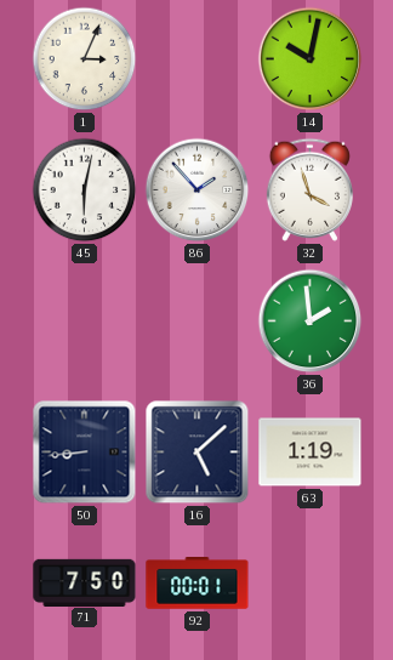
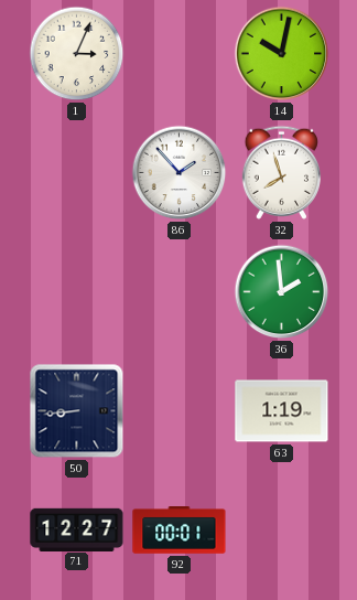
45: 6:02 -> none (85, 190)
32: 3:57 -> 7:57 (281, 172)
16: 5:08 -> none (198, 453)
71: 7:50 -> 12:27 (77, 529)
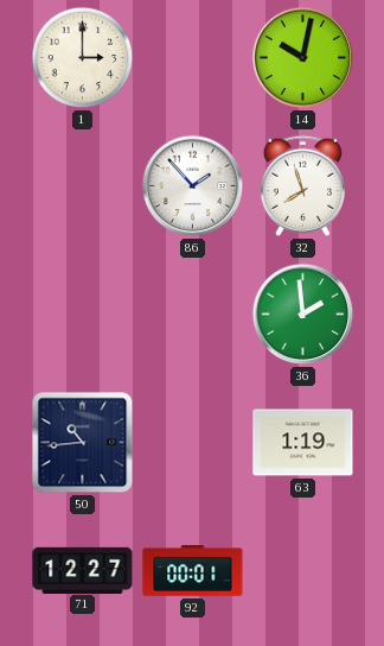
1: 3:04 -> 3:00 (83, 58)
50: 8:44 -> 10:44 (83, 443)
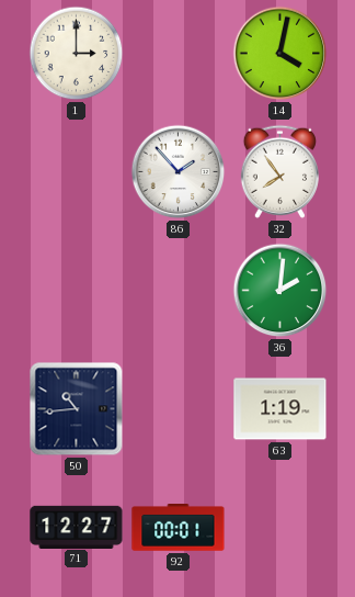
14: 10:02 -> 4:02 (280, 54)
32: 7:57 -> 7:54 (279, 171)
36: 1:59 -> 2:01 (280, 291)
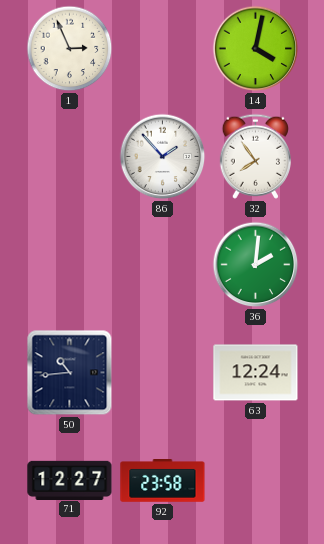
1: 3:00 -> 2:56 (70, 49)
63: 1:19 -> 12:24 (256, 373)
92: 00:01 -> 23:58 (163, 481)
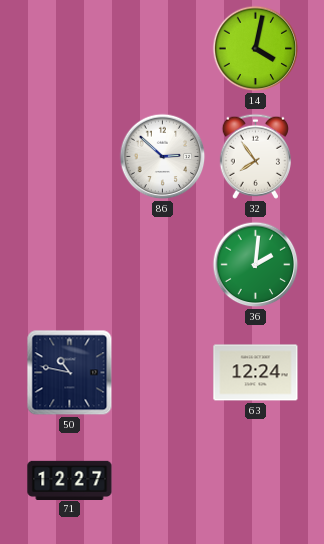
1: 2:56 -> none (70, 49)
86: 1:53 -> 2:52 (163, 157)
50: 10:44 -> 10:47 (70, 373)
92: 23:58 -> none (163, 481)
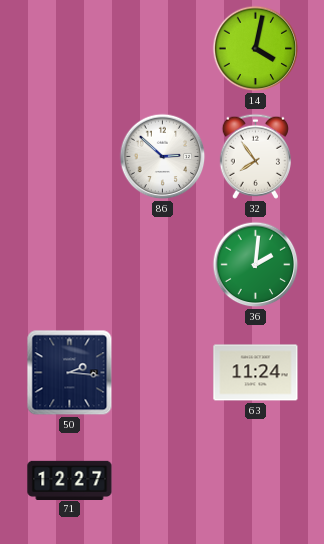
50: 10:47 -> 2:16 (70, 373)
63: 12:24 -> 11:24 (256, 373)
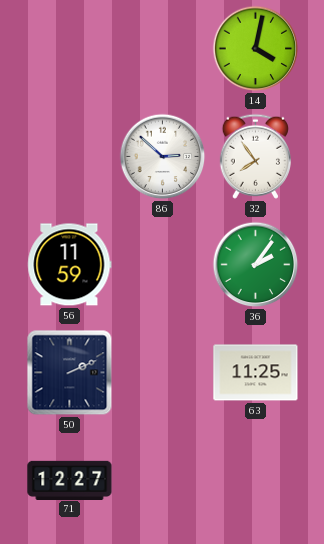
56: none -> 11:59 (70, 265)
36: 2:01 -> 2:06 (256, 265)
50: 2:16 -> 2:11 (70, 373)
63: 11:24 -> 11:25 (256, 373)
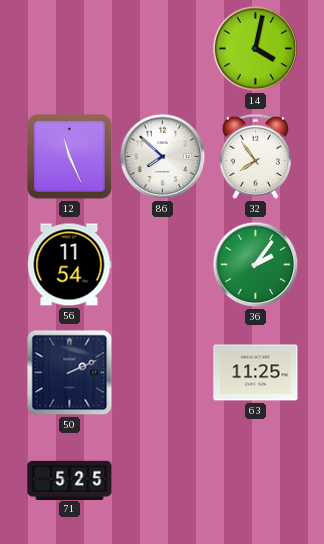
12: none -> 11:26 (70, 157)
86: 2:52 -> 7:52 (163, 157)
56: 11:59 -> 11:54 (70, 265)
71: 12:27 -> 5:25 (70, 480)
